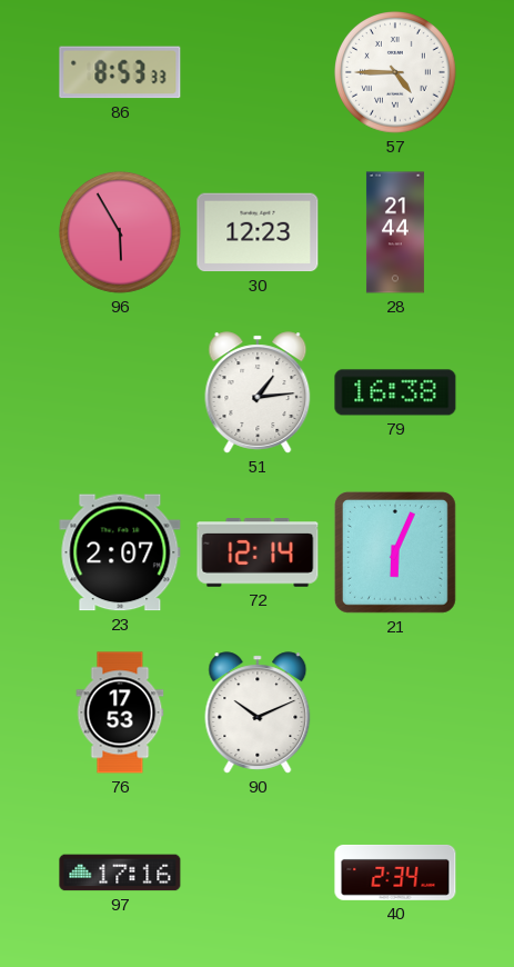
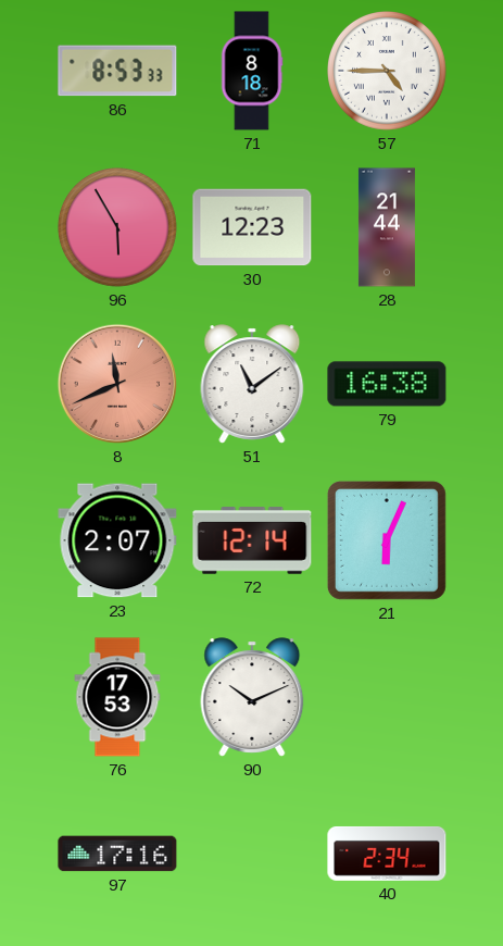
71: none -> 8:18 (252, 71)
8: none -> 11:41 (117, 384)
51: 1:14 -> 11:09 (252, 384)
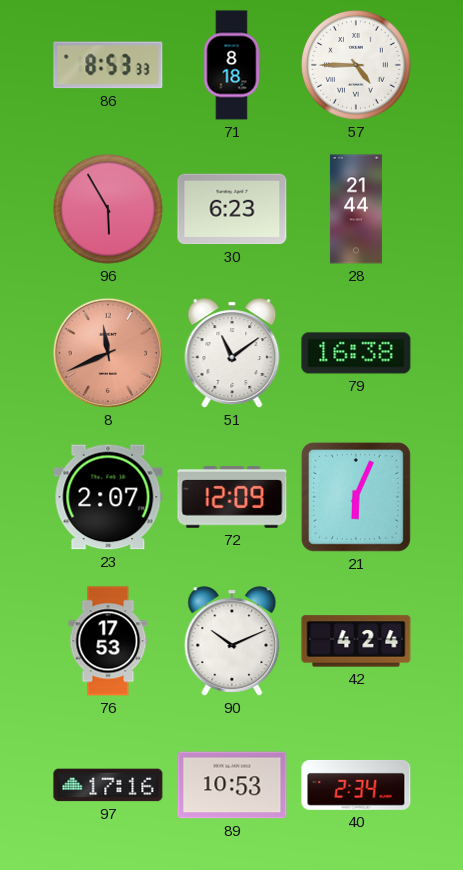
30: 12:23 -> 6:23 (232, 209)
72: 12:14 -> 12:09 (232, 497)
42: none -> 4:24 (356, 641)
89: none -> 10:53 (232, 785)
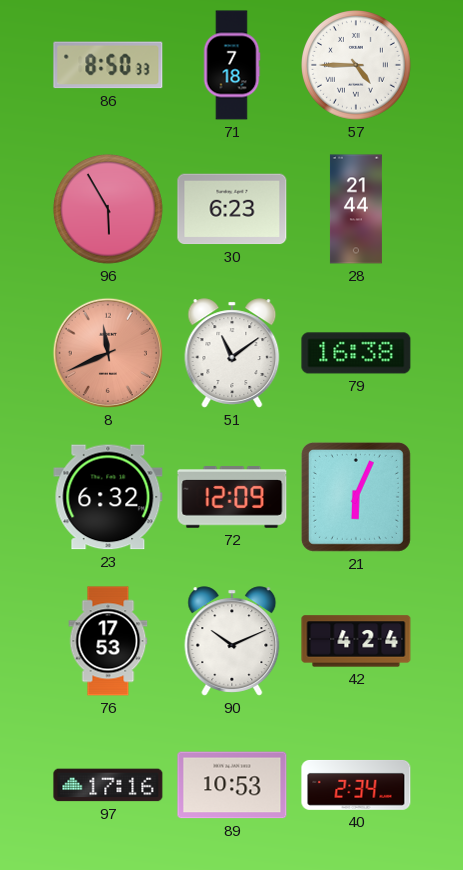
86: 8:53 -> 8:50 (108, 65)
71: 8:18 -> 7:18 (232, 65)
23: 2:07 -> 6:32 (108, 497)
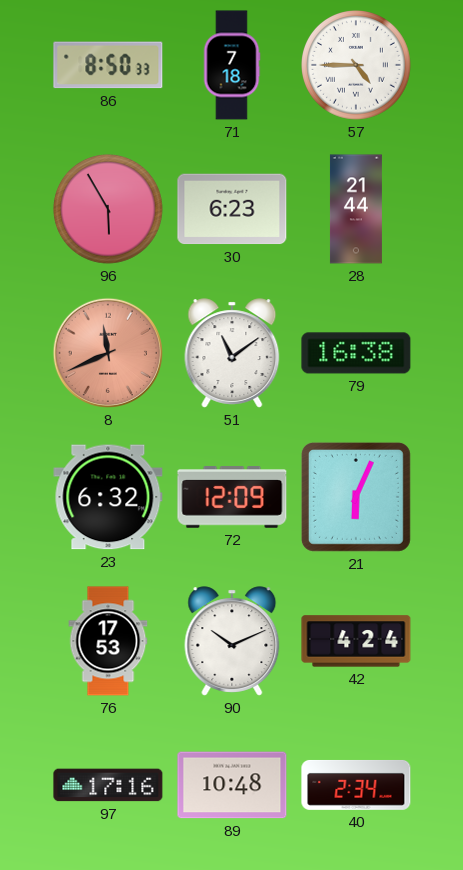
89: 10:53 -> 10:48 (232, 785)
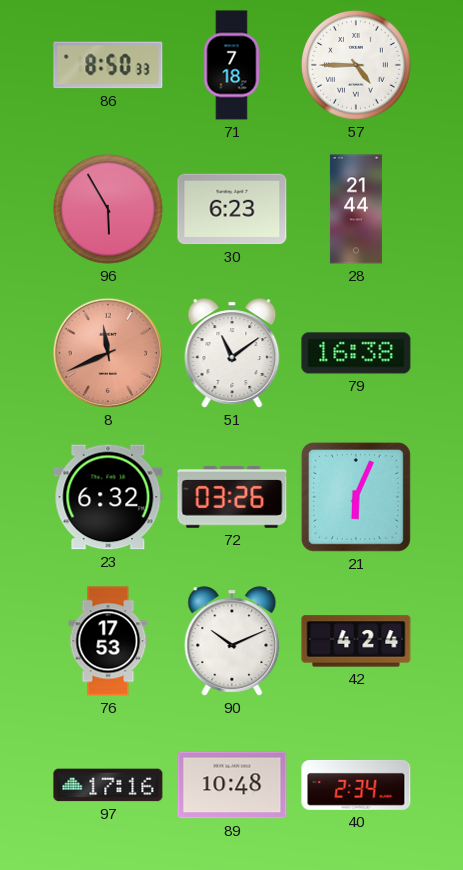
72: 12:09 -> 03:26 (232, 497)
